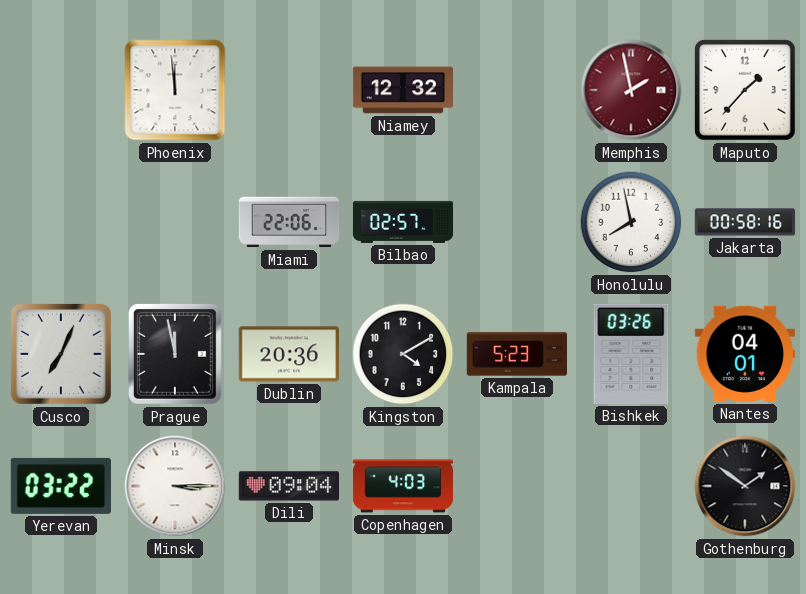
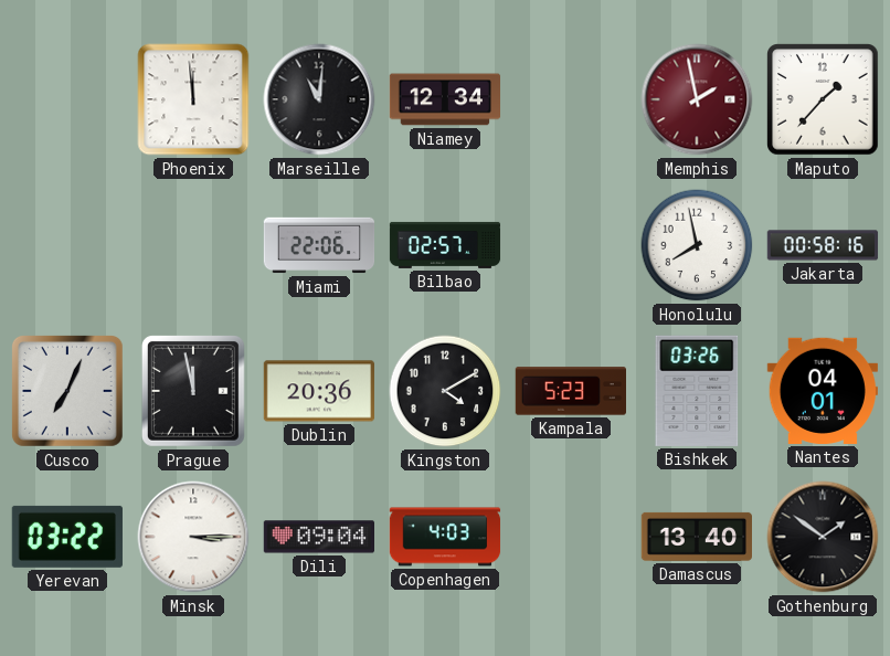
Marseille: none -> 11:01 (319, 99)
Niamey: 12:32 -> 12:34 (445, 99)
Damascus: none -> 13:40 (696, 537)
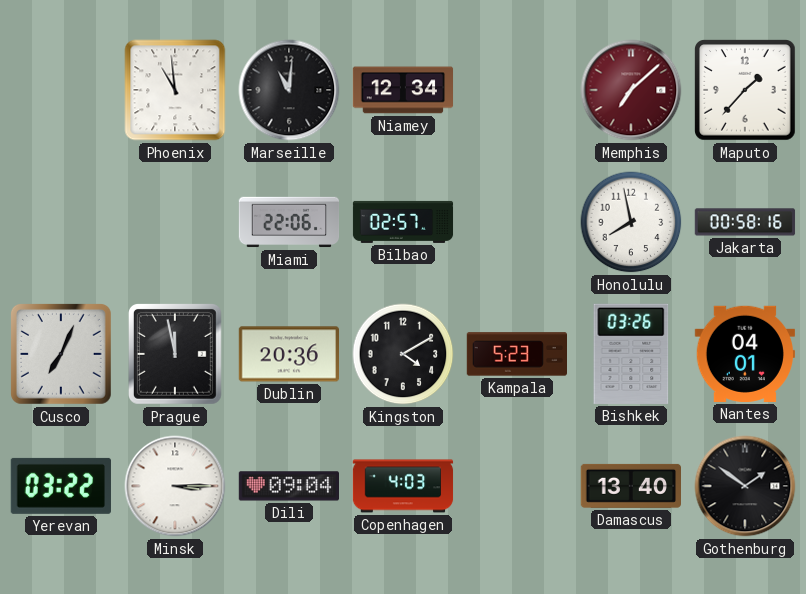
Phoenix: 11:59 -> 10:59 (175, 90)
Memphis: 1:58 -> 7:08 (631, 90)
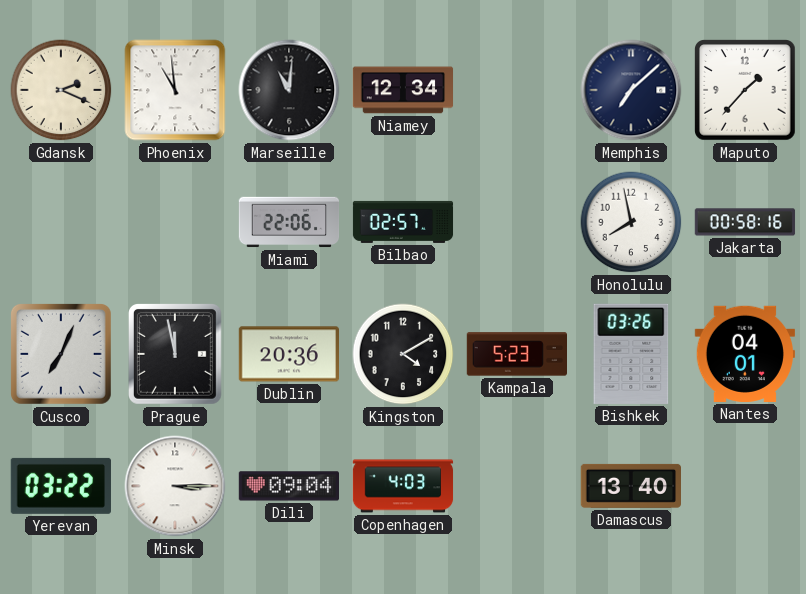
Gdansk: none -> 2:19 (61, 90)
Memphis dial: burgundy -> navy (631, 90)
Gothenburg: 1:51 -> none (745, 486)
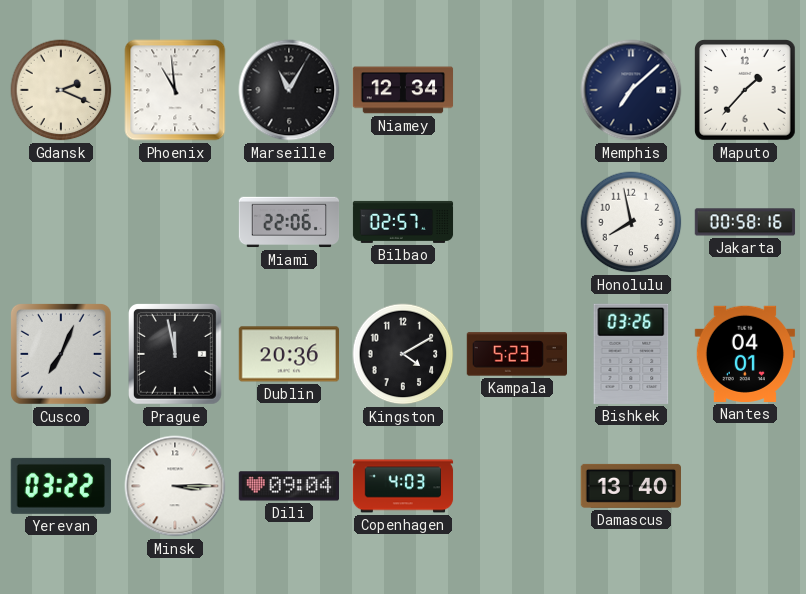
Marseille: 11:01 -> 11:05 (289, 90)
